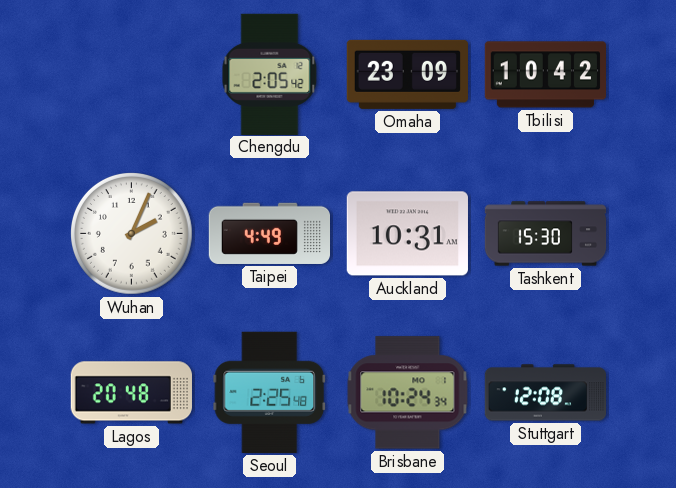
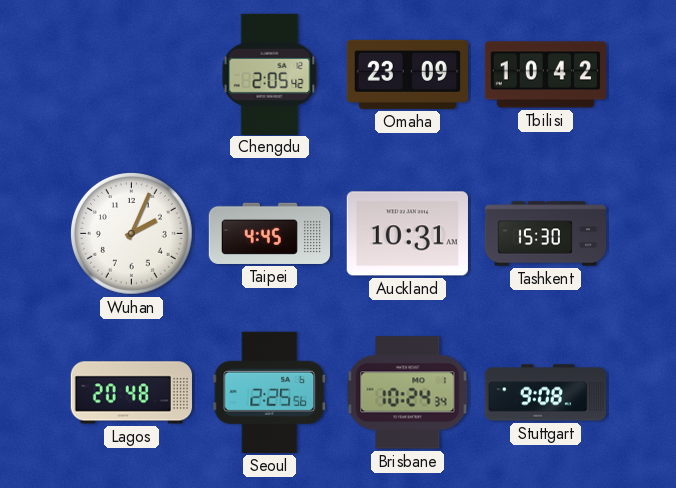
Taipei: 4:49 -> 4:45 (269, 233)
Seoul: 2:25:48 -> 2:25:56 (269, 392)
Stuttgart: 12:08 -> 9:08 (545, 393)
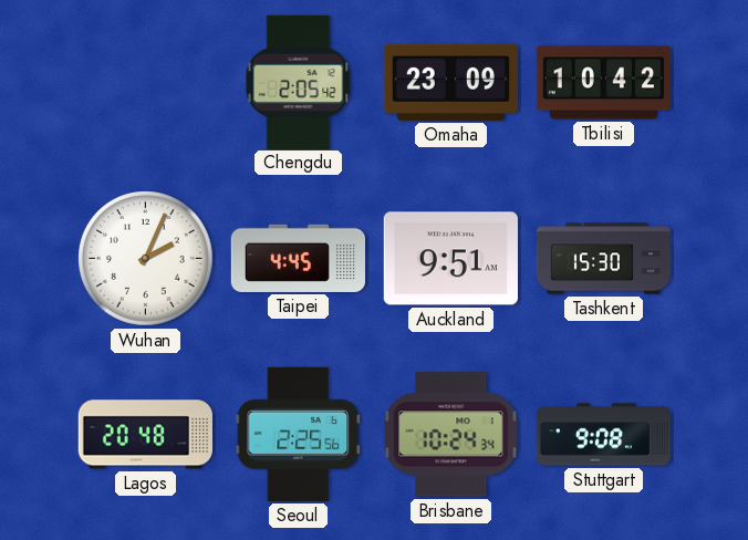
Auckland: 10:31 -> 9:51 (450, 259)
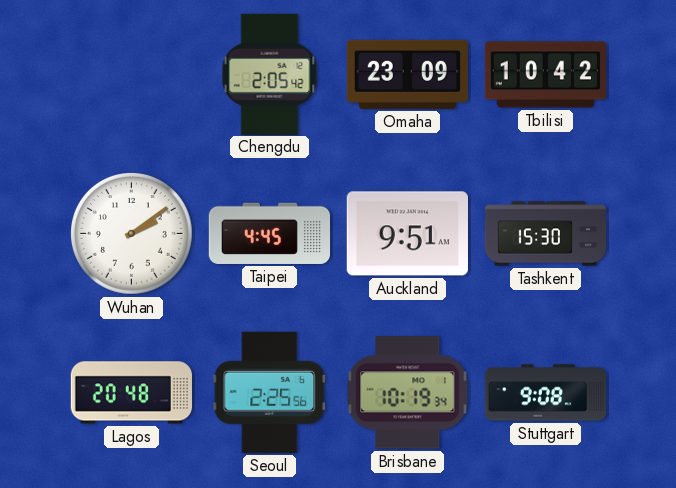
Wuhan: 2:04 -> 2:09 (132, 234)
Brisbane: 10:24 -> 10:19 (408, 393)
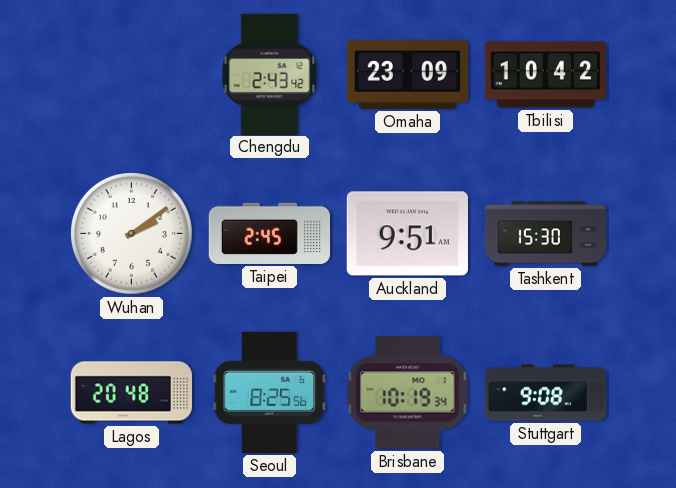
Chengdu: 2:05 -> 2:43 (270, 74)
Taipei: 4:45 -> 2:45 (269, 233)
Seoul: 2:25 -> 8:25 (269, 392)
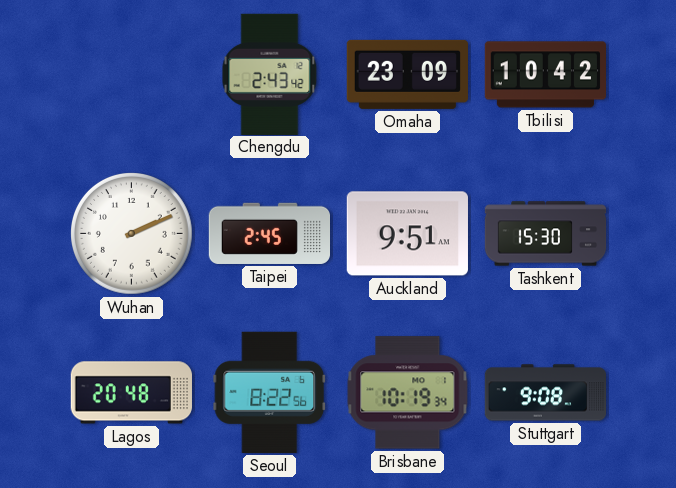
Wuhan: 2:09 -> 2:11 (132, 234)
Seoul: 8:25 -> 8:22 (269, 392)
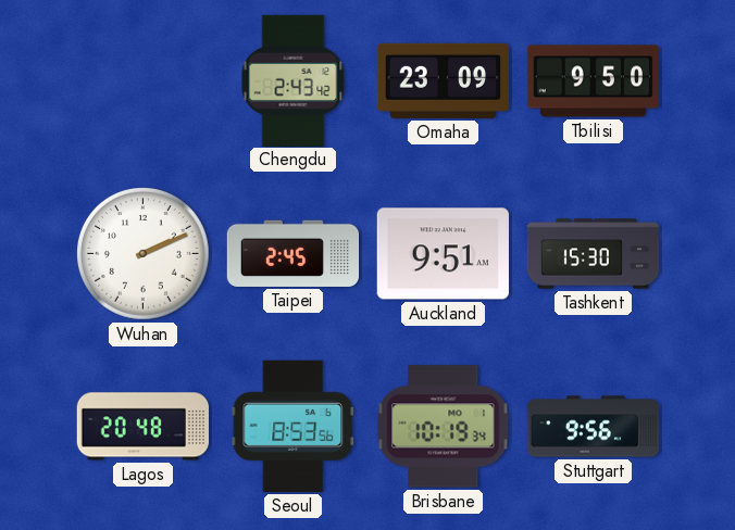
Tbilisi: 10:42 -> 9:50 (593, 81)
Seoul: 8:22 -> 8:53 (292, 426)
Stuttgart: 9:08 -> 9:56 (593, 427)
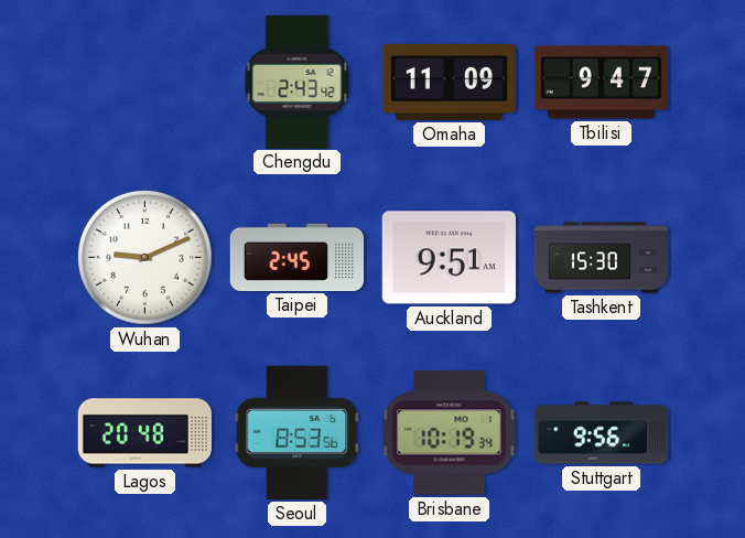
Omaha: 23:09 -> 11:09 (449, 82)
Tbilisi: 9:50 -> 9:47 (601, 83)
Wuhan: 2:11 -> 9:11 (145, 258)
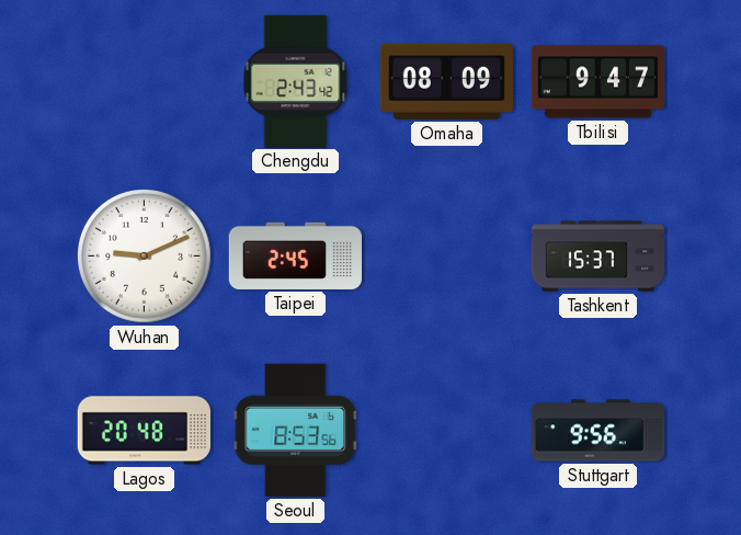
Omaha: 11:09 -> 08:09 (446, 81)
Auckland: 9:51 -> none (449, 258)
Tashkent: 15:30 -> 15:37 (598, 257)
Brisbane: 10:19 -> none (450, 433)
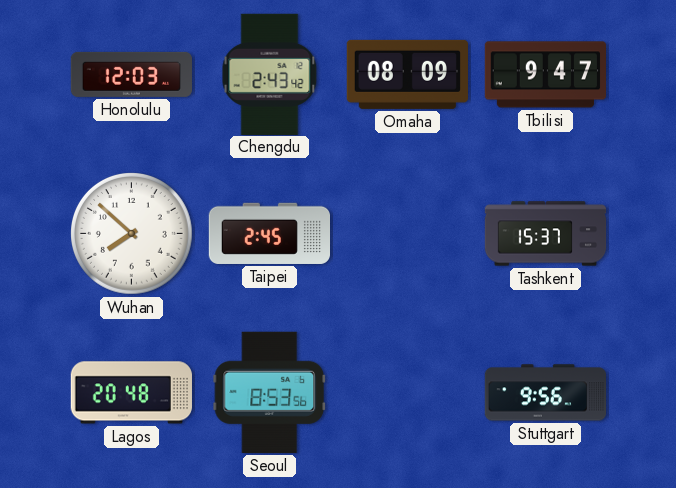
Honolulu: none -> 12:03 (131, 74)
Wuhan: 9:11 -> 7:52 (132, 234)
